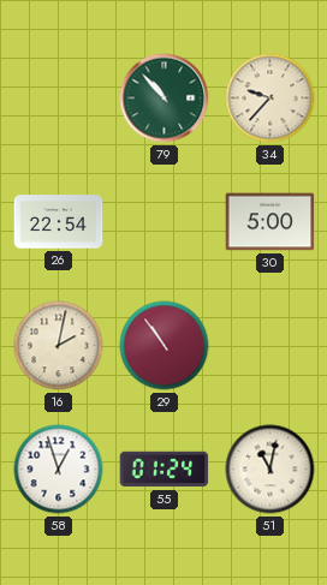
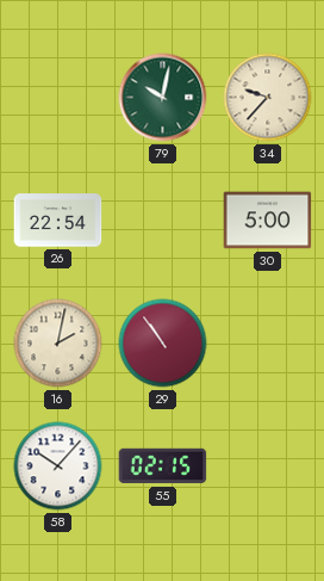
79: 10:53 -> 10:02 (163, 98)
58: 12:57 -> 10:07 (58, 466)
55: 01:24 -> 02:15 (163, 466)
51: 11:02 -> none (270, 470)
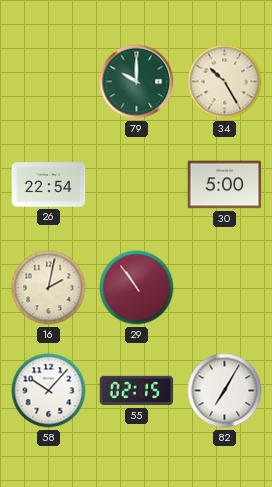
79: 10:02 -> 10:00 (137, 82)
34: 9:37 -> 10:25 (225, 82)
82: none -> 7:05 (225, 391)
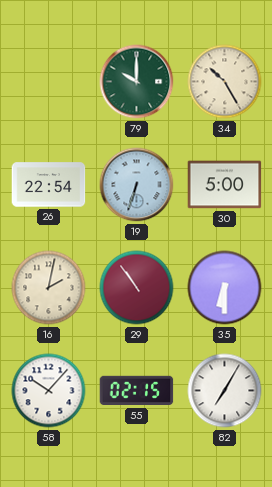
19: none -> 6:33 (137, 185)
35: none -> 6:30 (225, 288)
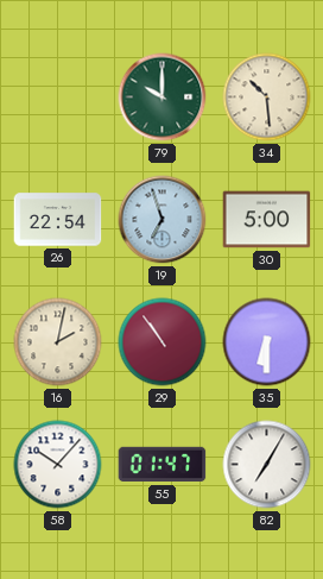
34: 10:25 -> 10:29 (267, 97)
19: 6:33 -> 6:57 (163, 220)
55: 02:15 -> 01:47 (163, 465)
